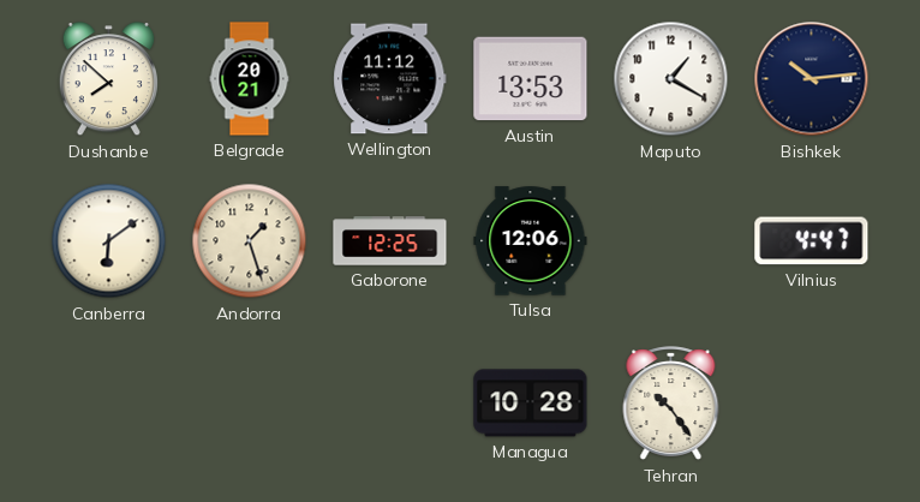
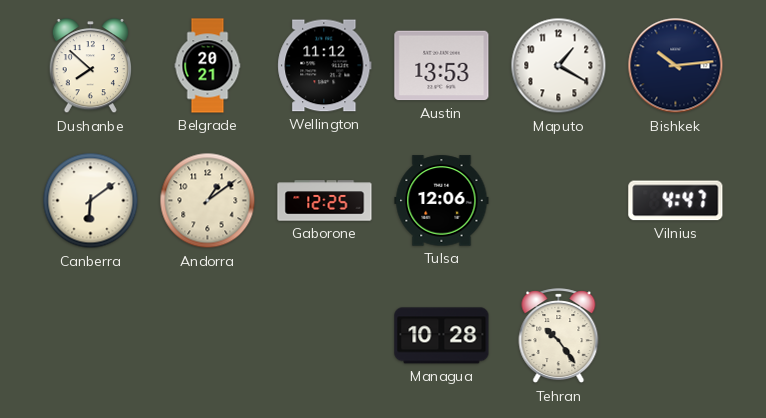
Andorra: 1:27 -> 1:09 (208, 201)
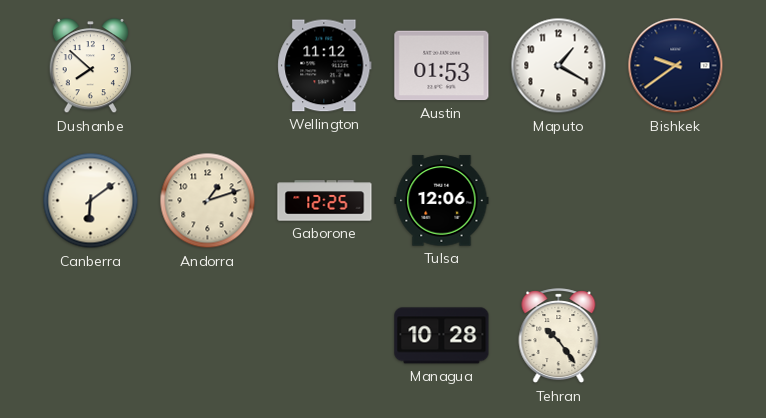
Belgrade: 20:21 -> none (208, 66)
Austin: 13:53 -> 01:53 (442, 66)
Bishkek: 10:14 -> 9:39 (676, 66)
Andorra: 1:09 -> 1:12 (208, 201)
Vilnius: 4:47 -> none (676, 201)
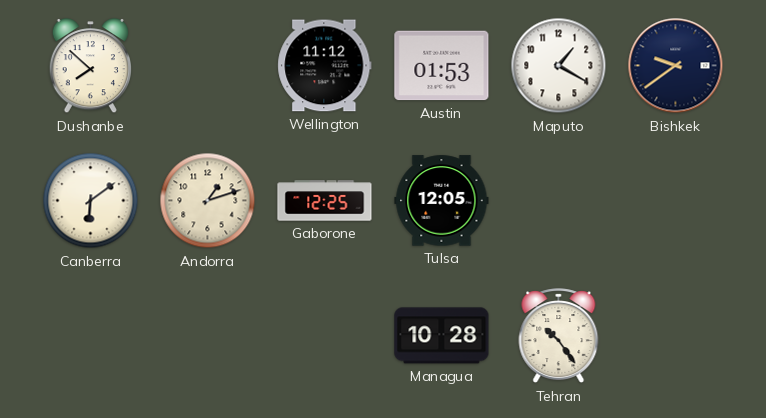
Tulsa: 12:06 -> 12:05 (442, 201)
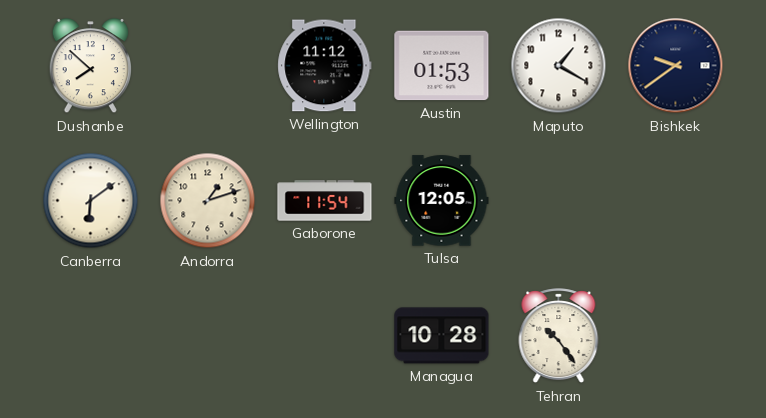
Gaborone: 12:25 -> 11:54 (325, 201)
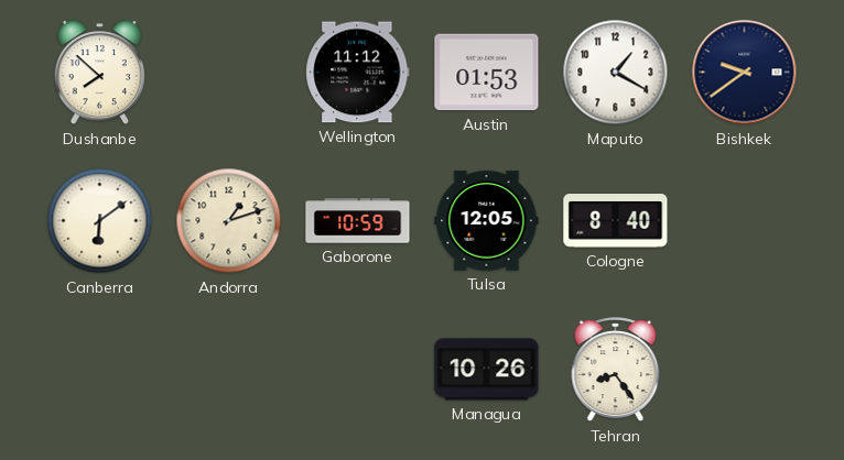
Gaborone: 11:54 -> 10:59 (358, 221)
Cologne: none -> 8:40 (616, 221)
Managua: 10:28 -> 10:26 (487, 370)
Tehran: 10:24 -> 8:24 (616, 370)
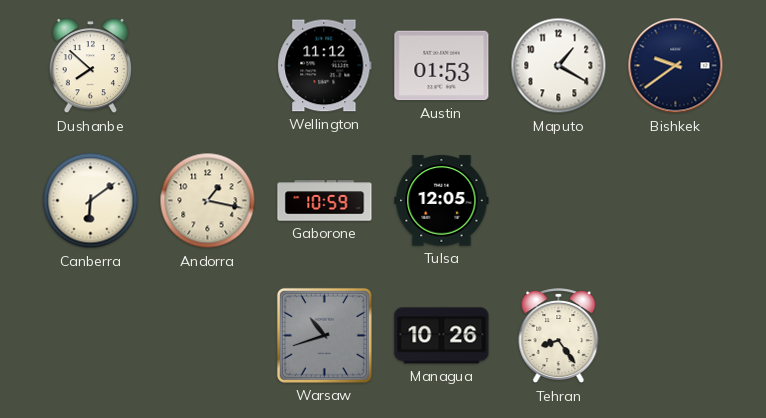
Andorra: 1:12 -> 1:17 (208, 201)
Cologne: 8:40 -> none (616, 221)
Warsaw: none -> 10:42 (324, 335)
